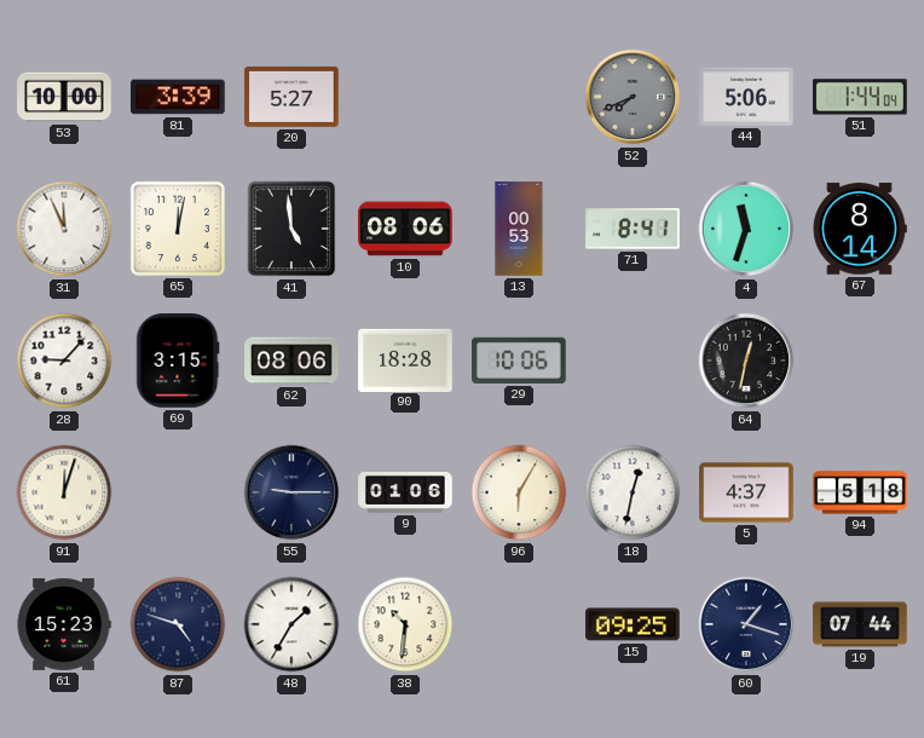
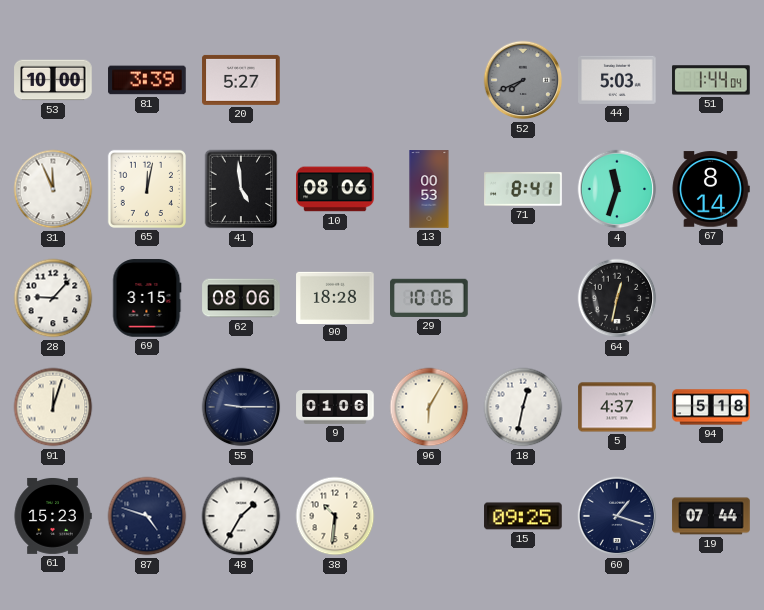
44: 5:06 -> 5:03 (617, 80)
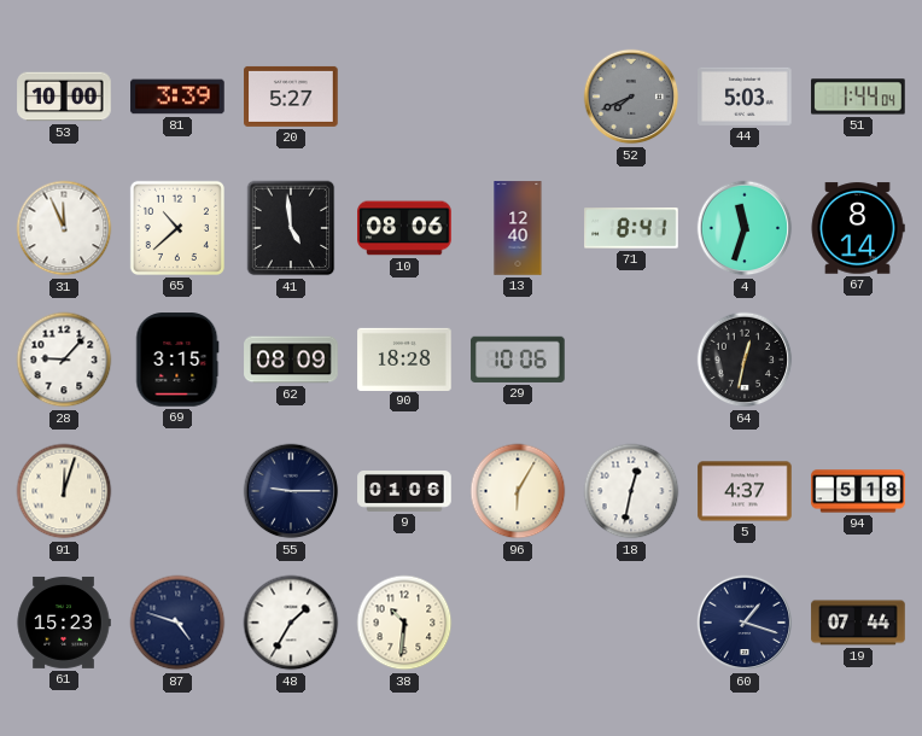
65: 12:02 -> 10:38 (177, 228)
13: 00:53 -> 12:40 (518, 228)
62: 08:06 -> 08:09 (291, 360)
15: 09:25 -> none (523, 516)
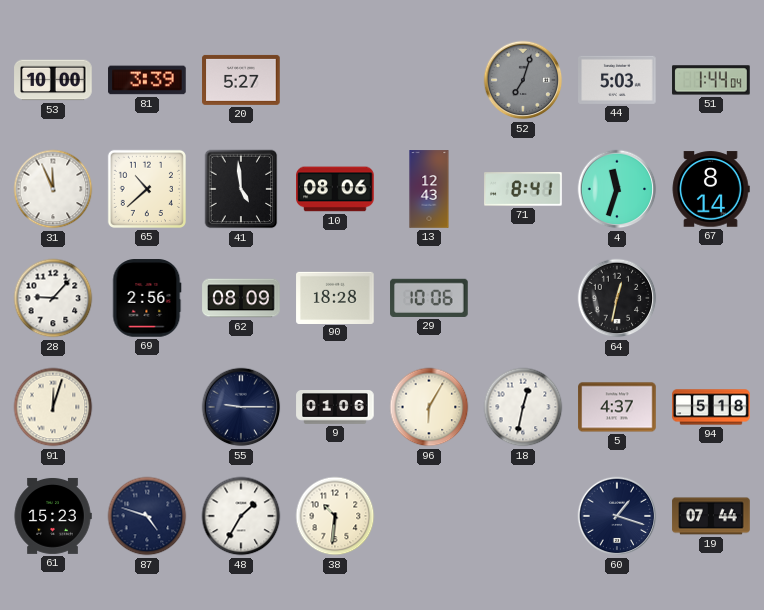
52: 7:41 -> 7:03 (523, 80)
13: 12:40 -> 12:43 (429, 189)
69: 3:15 -> 2:56 (147, 298)
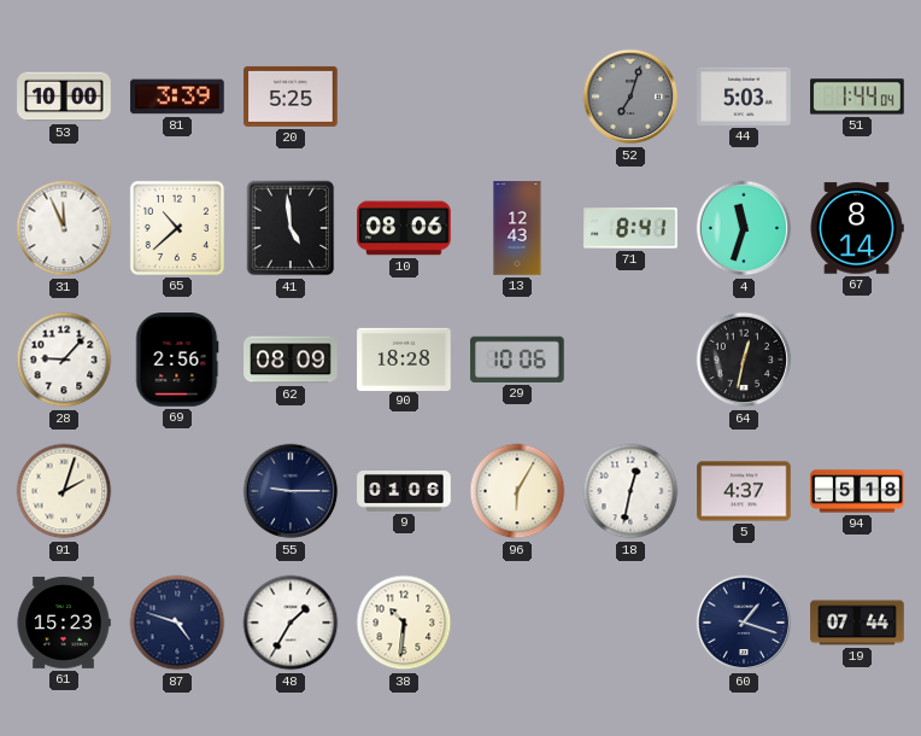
20: 5:27 -> 5:25 (291, 97)
91: 12:03 -> 2:03 (64, 491)
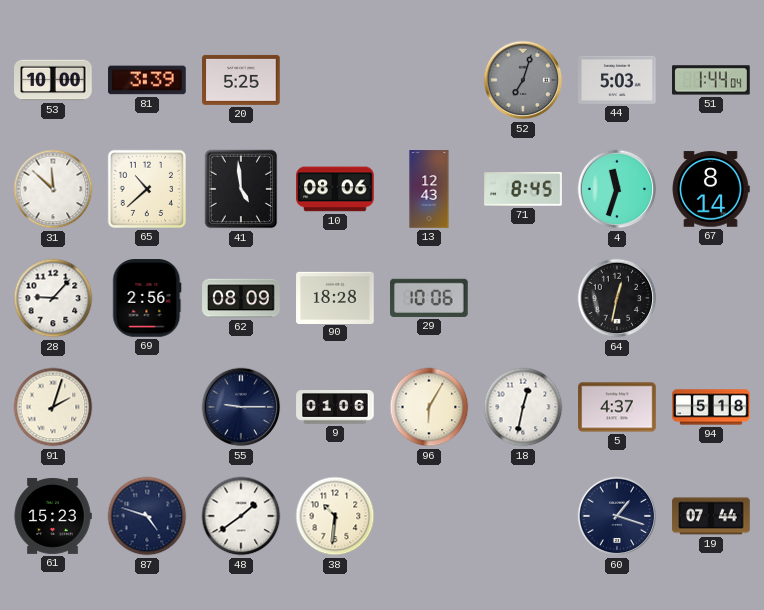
31: 11:56 -> 11:52 (53, 189)
71: 8:41 -> 8:45 (523, 189)
48: 1:35 -> 1:39 (241, 516)
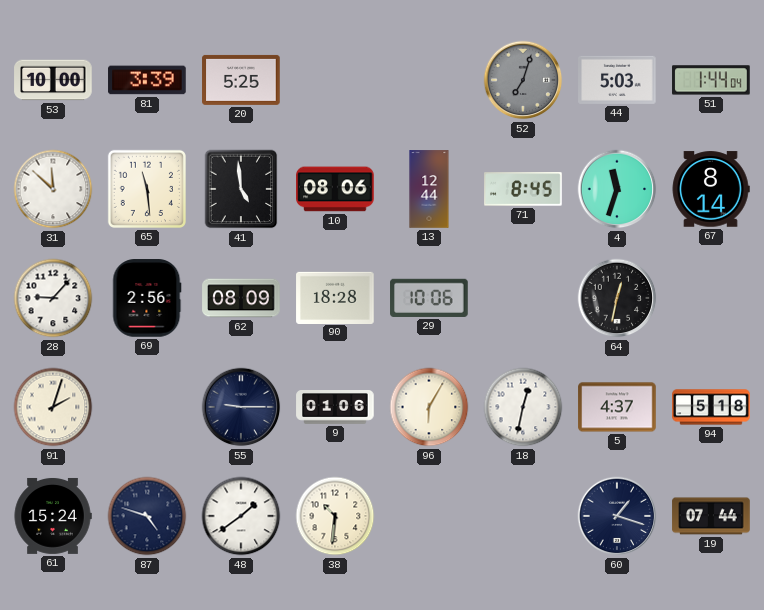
65: 10:38 -> 11:29 (147, 189)
13: 12:43 -> 12:44 (429, 189)
61: 15:23 -> 15:24 (53, 516)
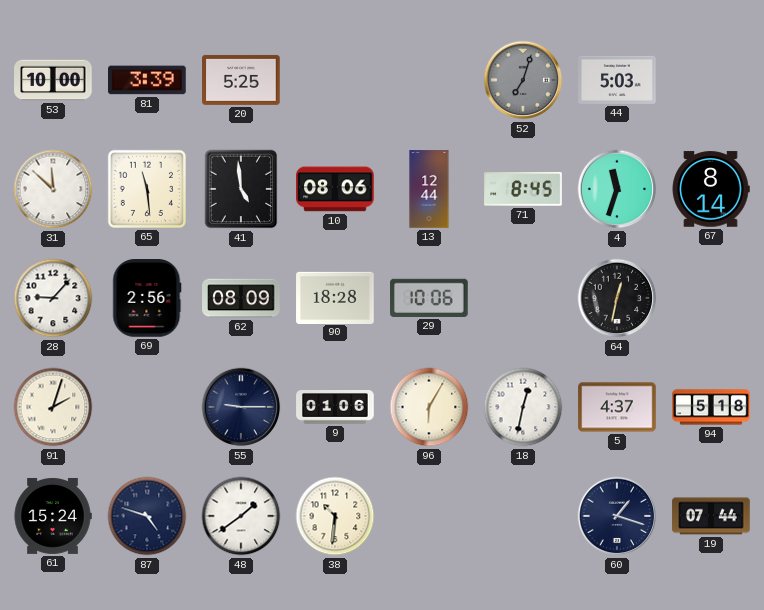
51: 1:44 -> none (711, 80)
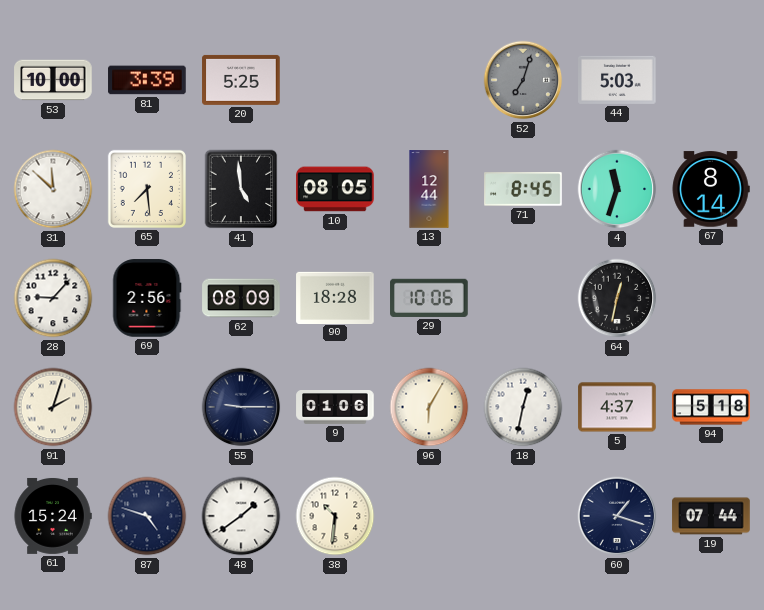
65: 11:29 -> 7:29 (147, 189)
10: 08:06 -> 08:05 (335, 189)
